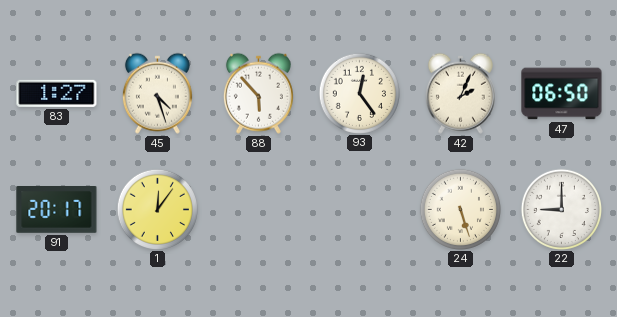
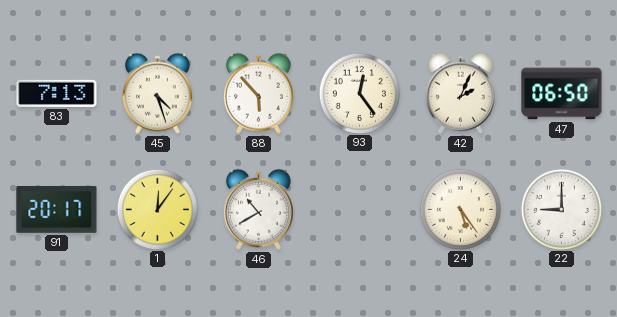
83: 1:27 -> 7:13 (57, 93)
46: none -> 10:40 (258, 209)
24: 5:27 -> 5:24 (460, 209)
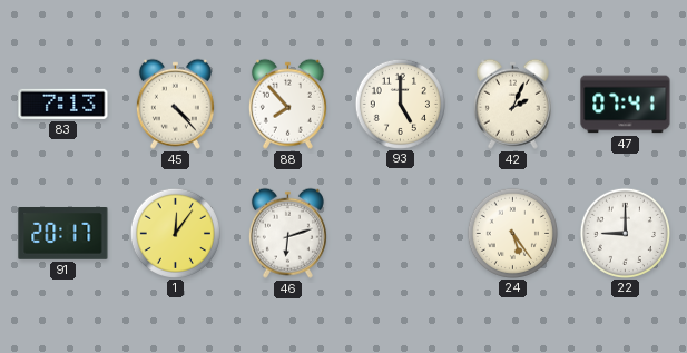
45: 4:27 -> 4:23 (175, 104)
88: 5:53 -> 7:53 (287, 104)
93: 12:24 -> 5:00 (400, 104)
47: 06:50 -> 07:41 (626, 105)
46: 10:40 -> 6:12 (287, 233)
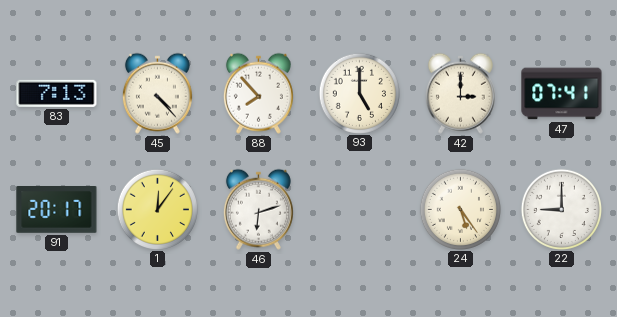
42: 2:04 -> 3:00 (460, 93)
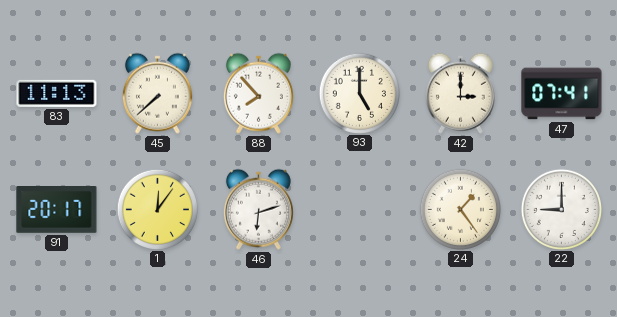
83: 7:13 -> 11:13 (57, 93)
45: 4:23 -> 7:38 (157, 93)
24: 5:24 -> 1:24 (460, 209)
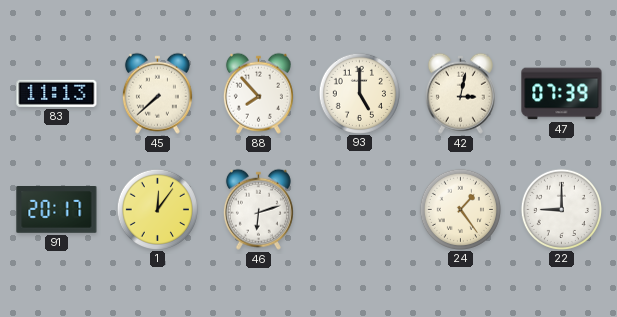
42: 3:00 -> 3:02 (460, 93)
47: 07:41 -> 07:39 (562, 94)
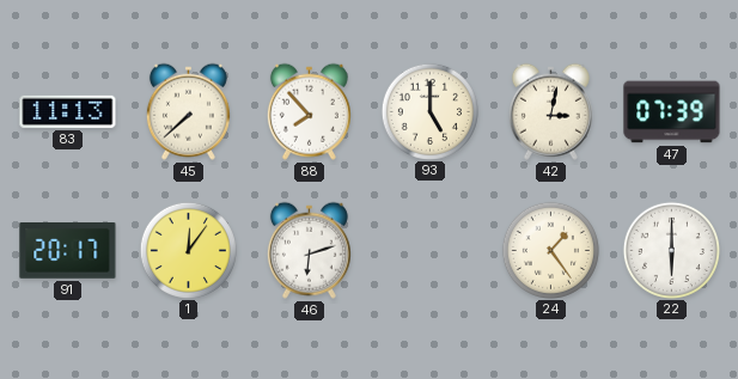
22: 9:00 -> 6:00 (671, 250)
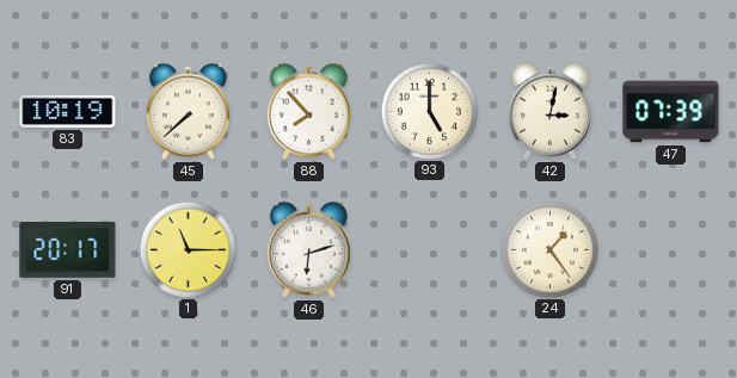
83: 11:13 -> 10:19 (68, 111)
1: 12:06 -> 11:15 (188, 249)
22: 6:00 -> none (671, 250)
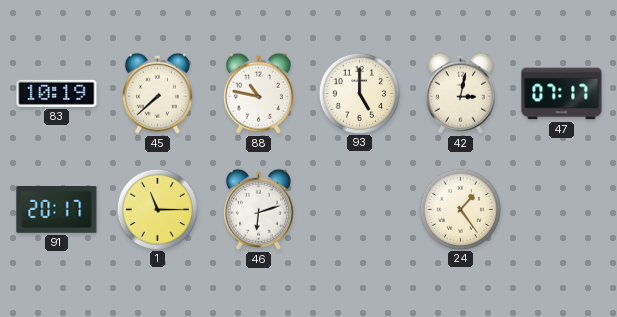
88: 7:53 -> 10:47 (258, 93)
47: 07:39 -> 07:17 (562, 94)
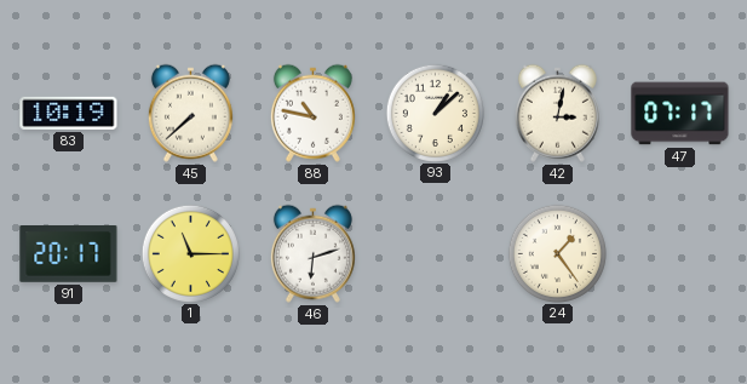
93: 5:00 -> 1:08 (435, 113)
